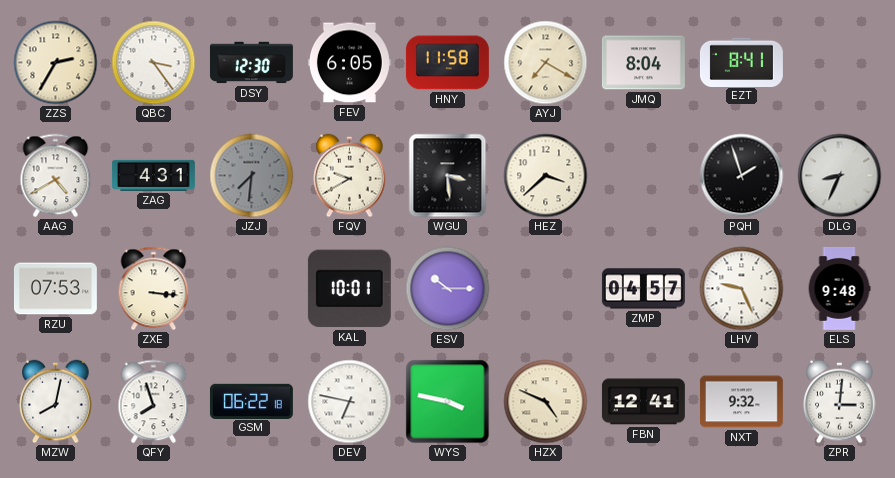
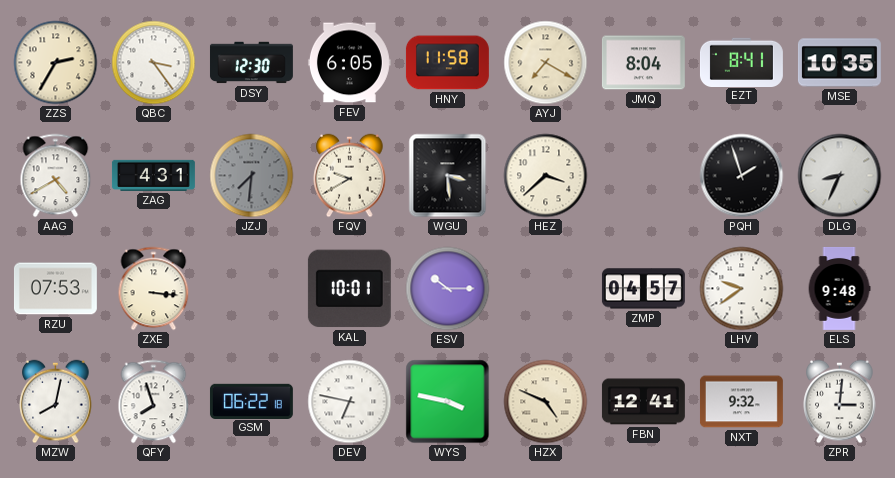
MSE: none -> 10:35 (839, 63)
LHV: 9:26 -> 9:39 (742, 289)
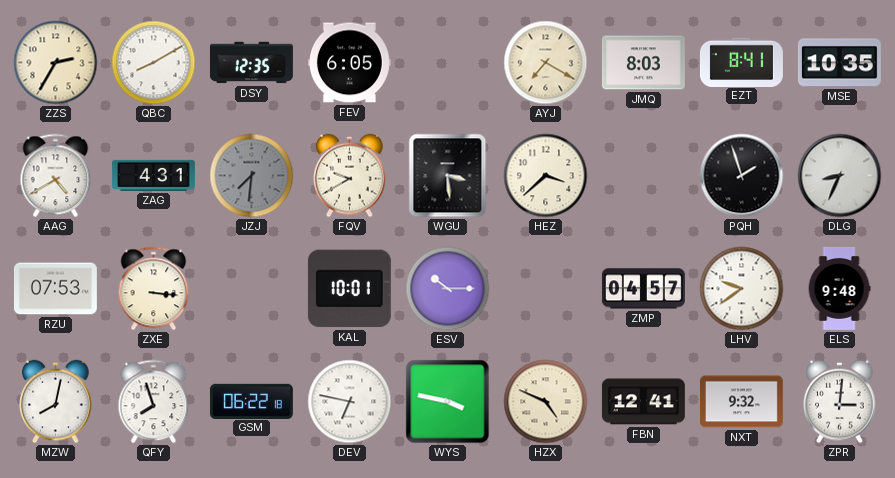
QBC: 3:24 -> 8:10 (154, 63)
DSY: 12:30 -> 12:35 (251, 63)
HNY: 11:58 -> none (447, 63)
JMQ: 8:04 -> 8:03 (643, 63)
